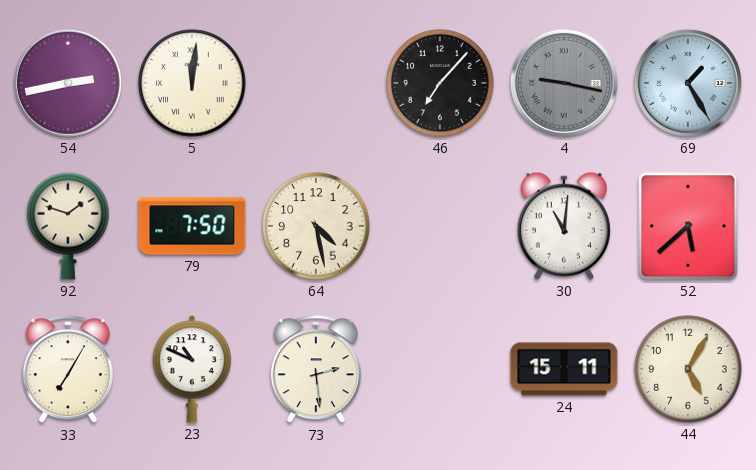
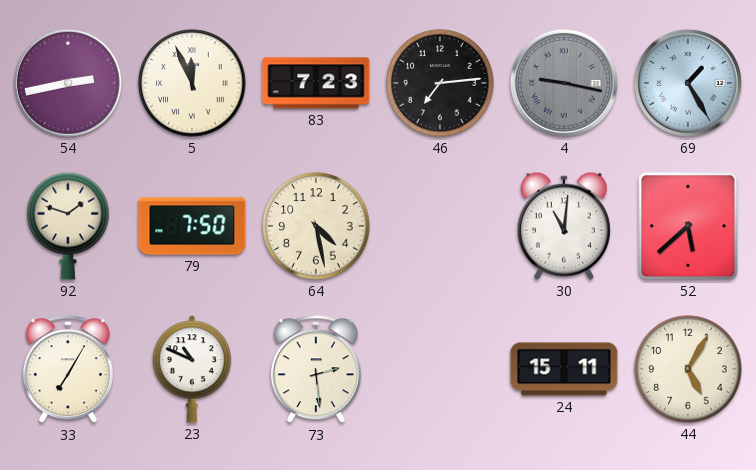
5: 12:01 -> 11:56 (192, 83)
83: none -> 7:23 (316, 83)
46: 7:07 -> 7:14 (440, 83)
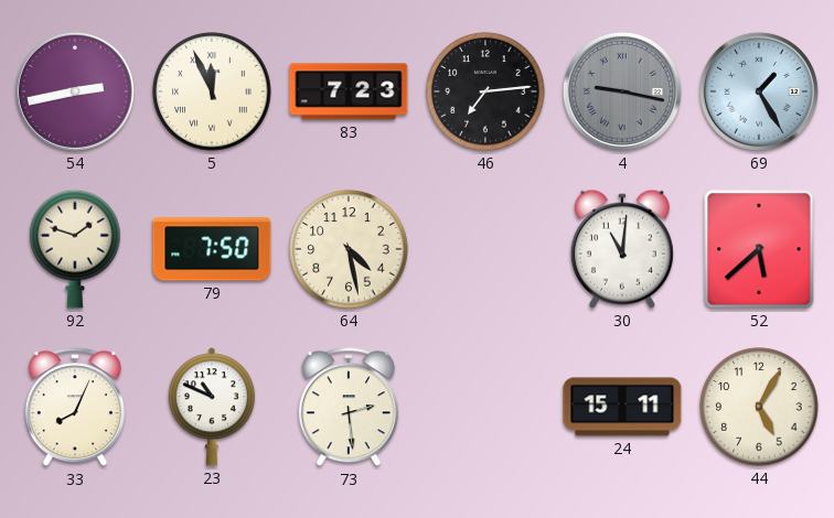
33: 7:05 -> 8:04 (75, 408)
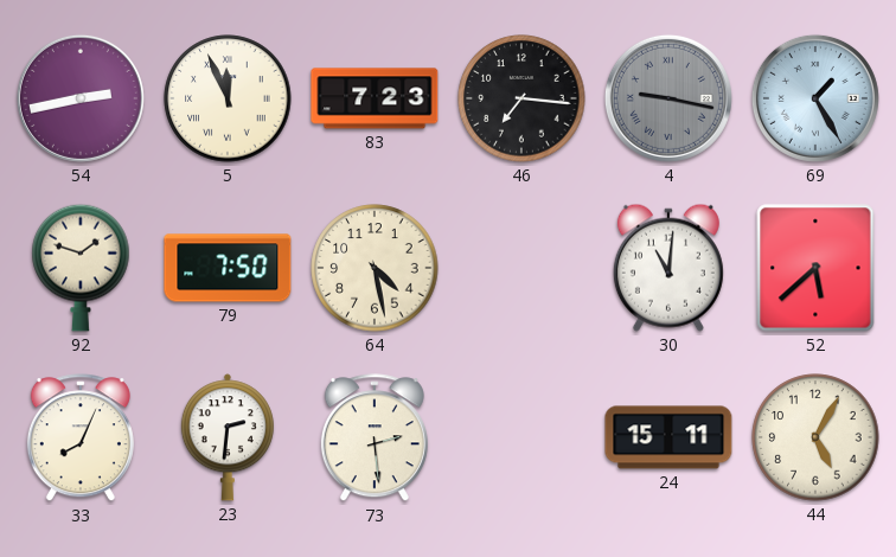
46: 7:14 -> 7:16 (521, 98)
23: 10:49 -> 2:31 (228, 437)
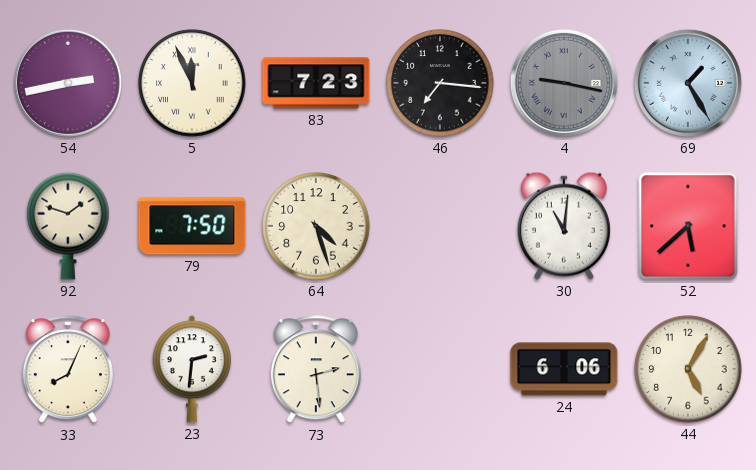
64: 4:28 -> 4:27 (316, 226)
24: 15:11 -> 6:06 (564, 369)
